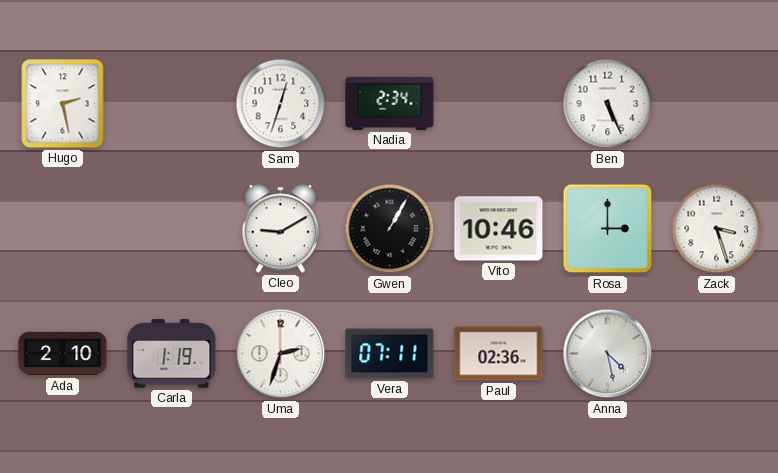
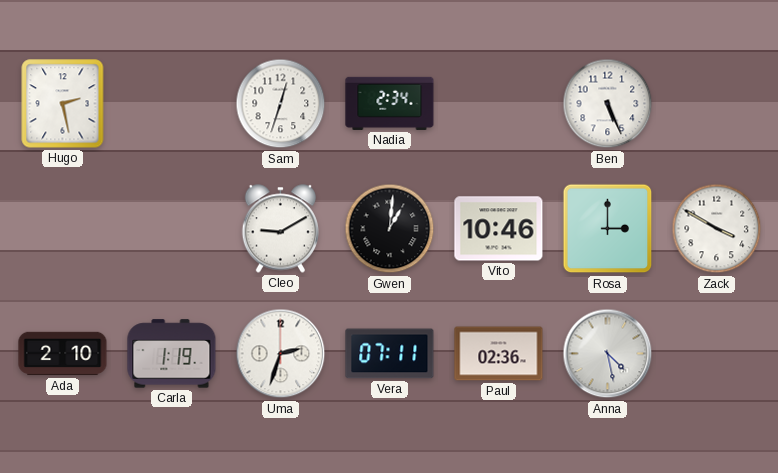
Gwen: 1:05 -> 1:01 (390, 229)
Zack: 3:27 -> 3:50 (717, 229)
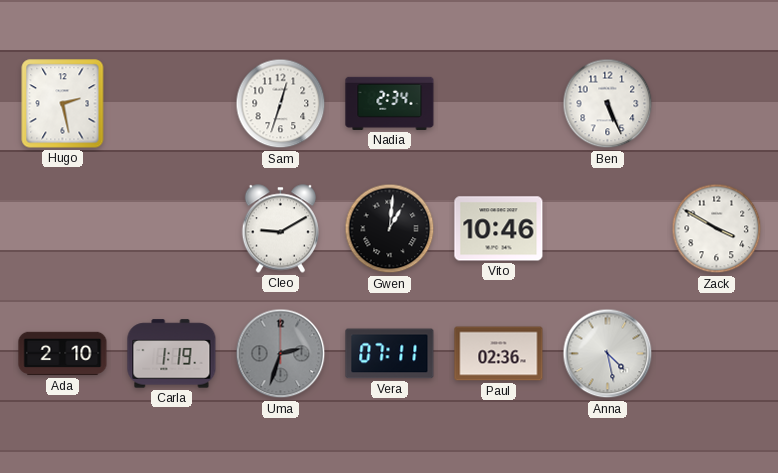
Rosa: 3:00 -> none (608, 229)
Uma dial: white -> grey (281, 354)
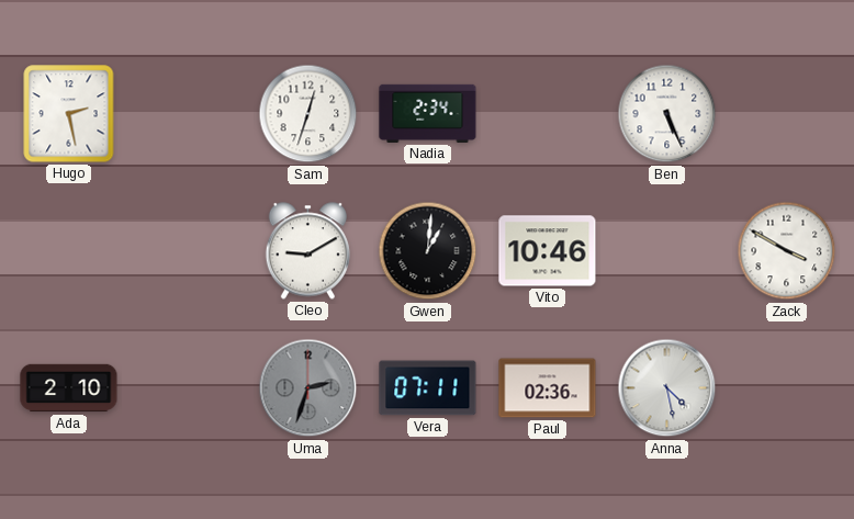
Carla: 1:19 -> none (172, 354)
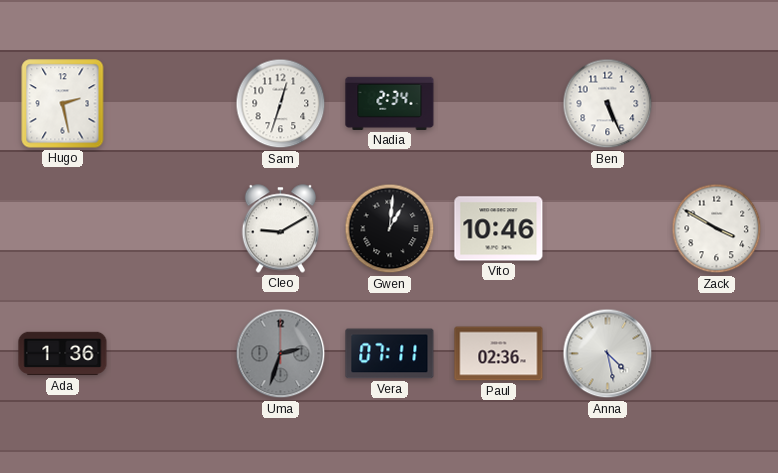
Ada: 2:10 -> 1:36 (63, 354)
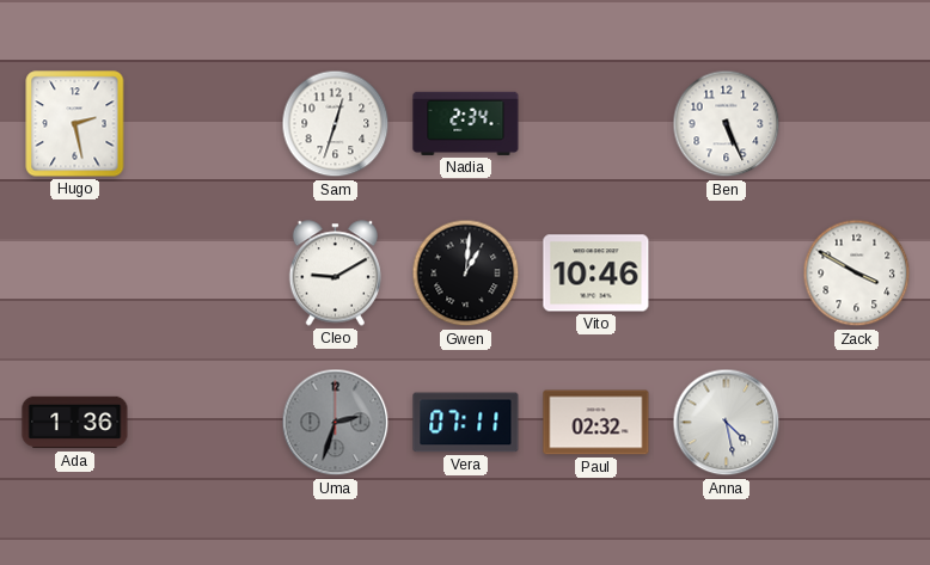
Paul: 02:36 -> 02:32 (596, 423)
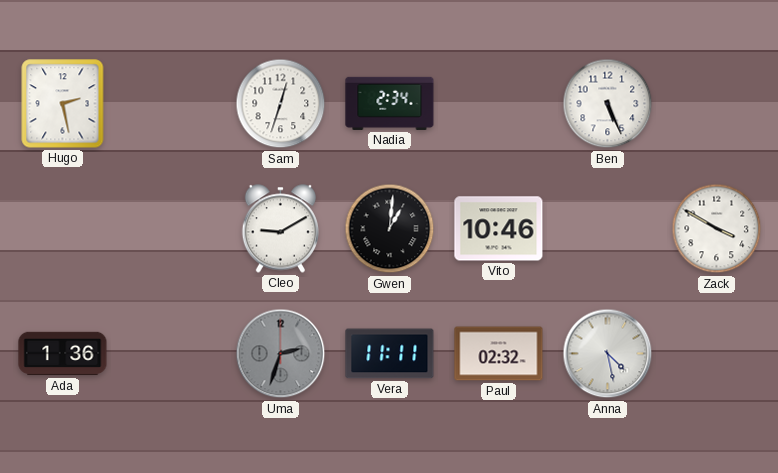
Vera: 07:11 -> 11:11 (390, 354)
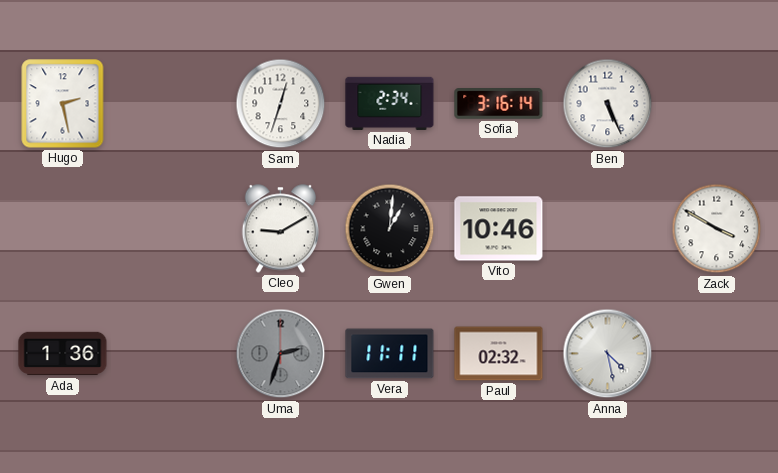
Sofia: none -> 3:16 (499, 104)
